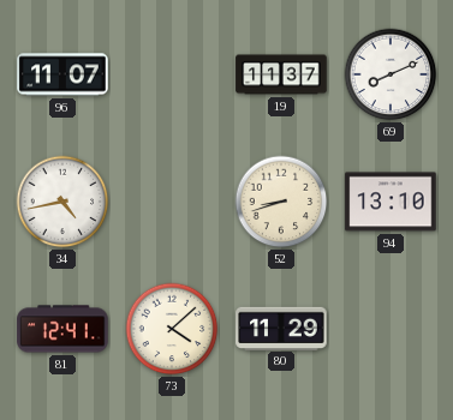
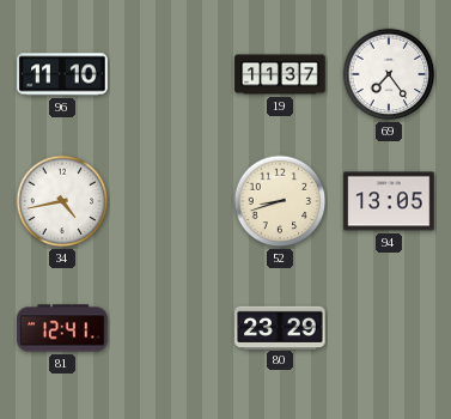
96: 11:07 -> 11:10 (62, 74)
69: 8:11 -> 7:24 (389, 74)
94: 13:10 -> 13:05 (389, 201)
73: 4:08 -> none (172, 329)
80: 11:29 -> 23:29 (280, 327)
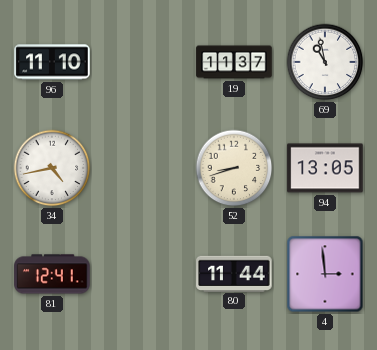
69: 7:24 -> 10:58 (325, 62)
80: 23:29 -> 11:44 (234, 273)
4: none -> 2:59 (325, 274)
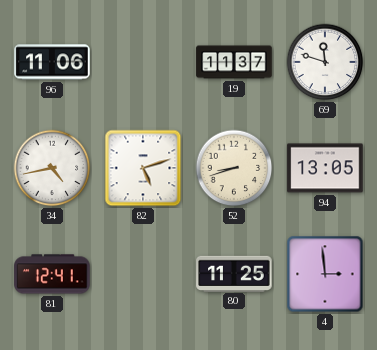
96: 11:10 -> 11:06 (52, 62)
69: 10:58 -> 11:48 (325, 62)
82: none -> 5:12 (143, 168)
80: 11:44 -> 11:25 (234, 273)
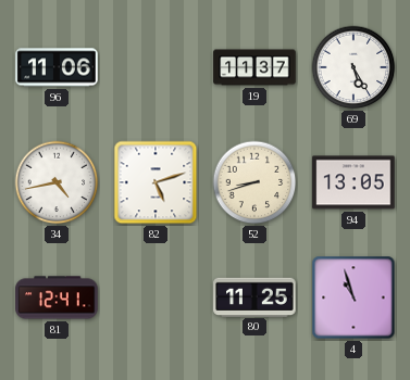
69: 11:48 -> 5:25 (353, 67)
4: 2:59 -> 10:57 (353, 297)
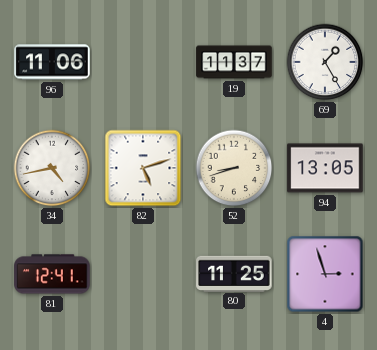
69: 5:25 -> 1:25 (325, 62)
4: 10:57 -> 2:57 (325, 274)
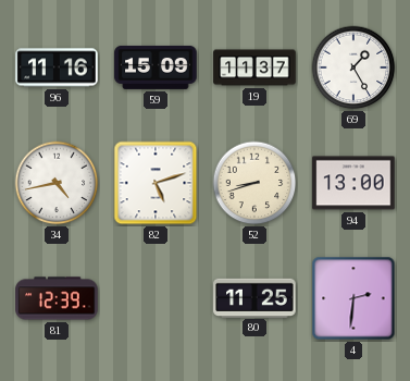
96: 11:06 -> 11:16 (57, 67)
59: none -> 15:09 (156, 67)
94: 13:05 -> 13:00 (353, 183)
81: 12:41 -> 12:39 (57, 298)
4: 2:57 -> 2:31 (353, 298)
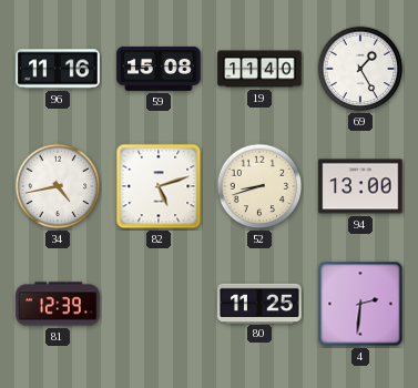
59: 15:09 -> 15:08 (159, 69)
19: 11:37 -> 11:40 (259, 69)
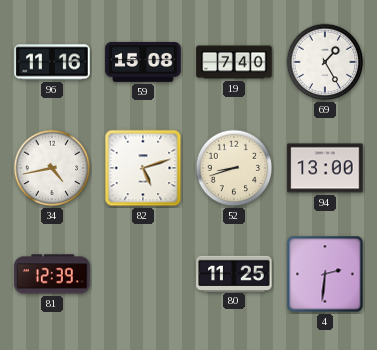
19: 11:40 -> 7:40 (234, 62)
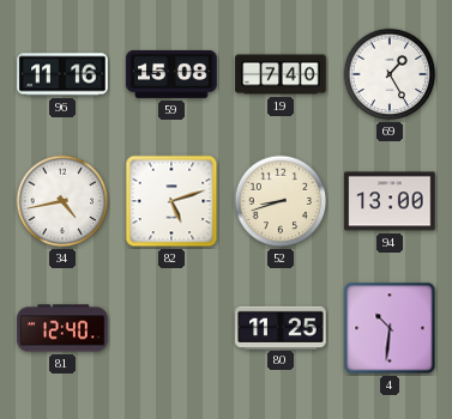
81: 12:39 -> 12:40 (62, 328)
4: 2:31 -> 10:31 (390, 328)
